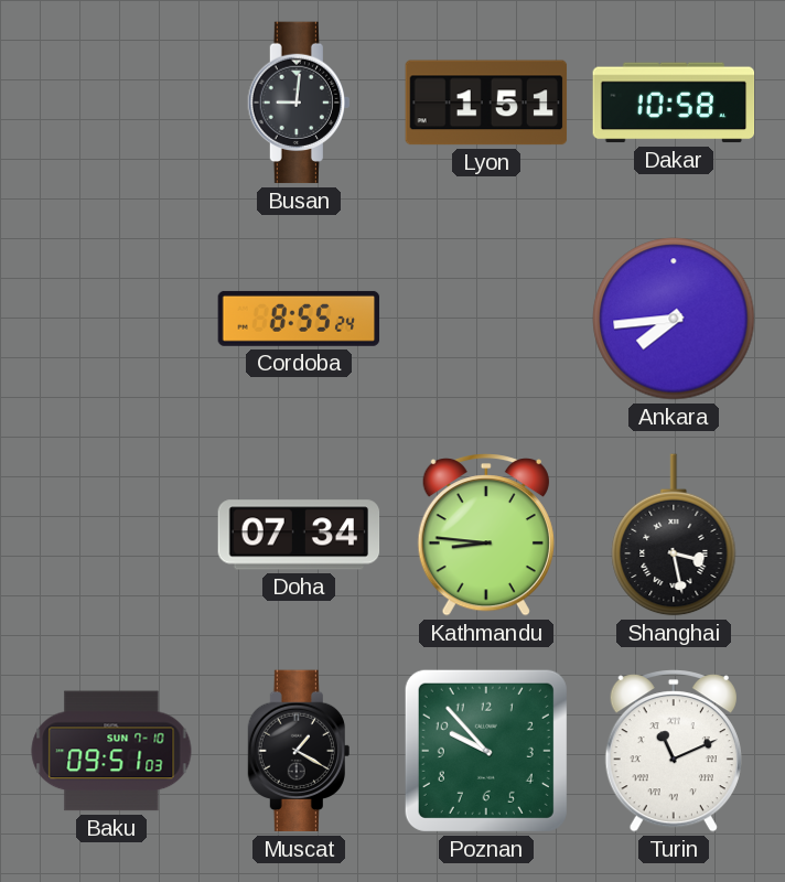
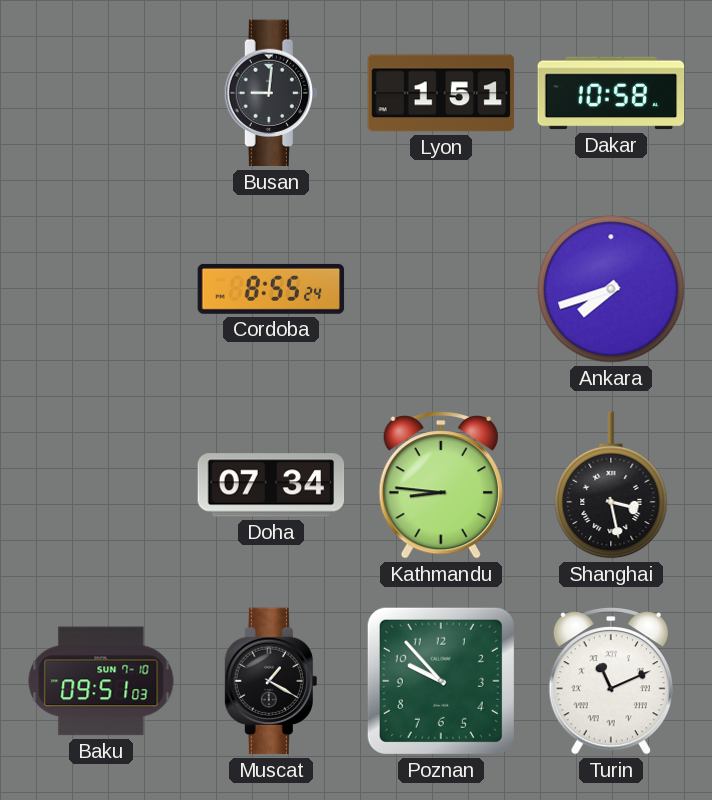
Ankara: 7:44 -> 7:42 (611, 289)
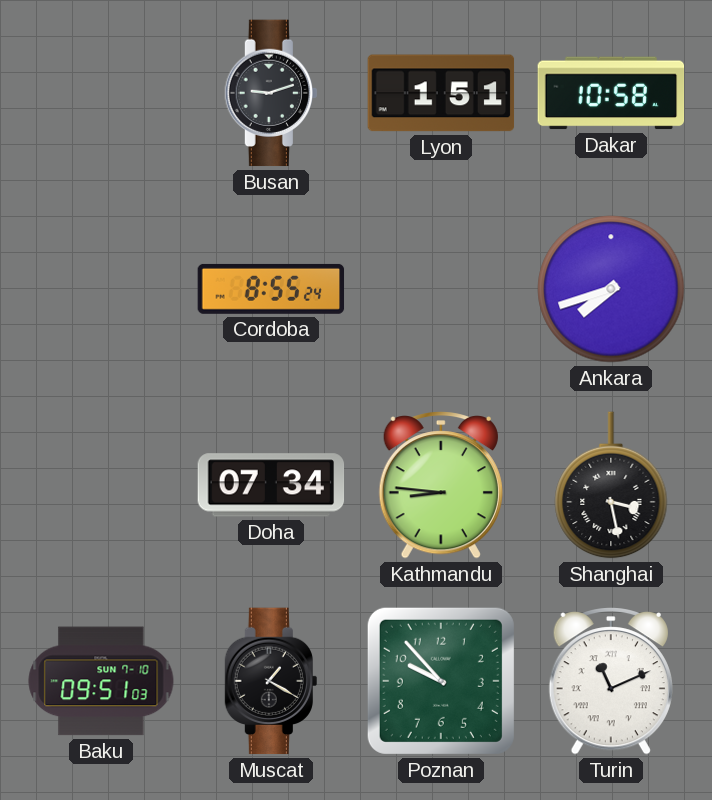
Busan: 9:01 -> 9:12 (271, 93)
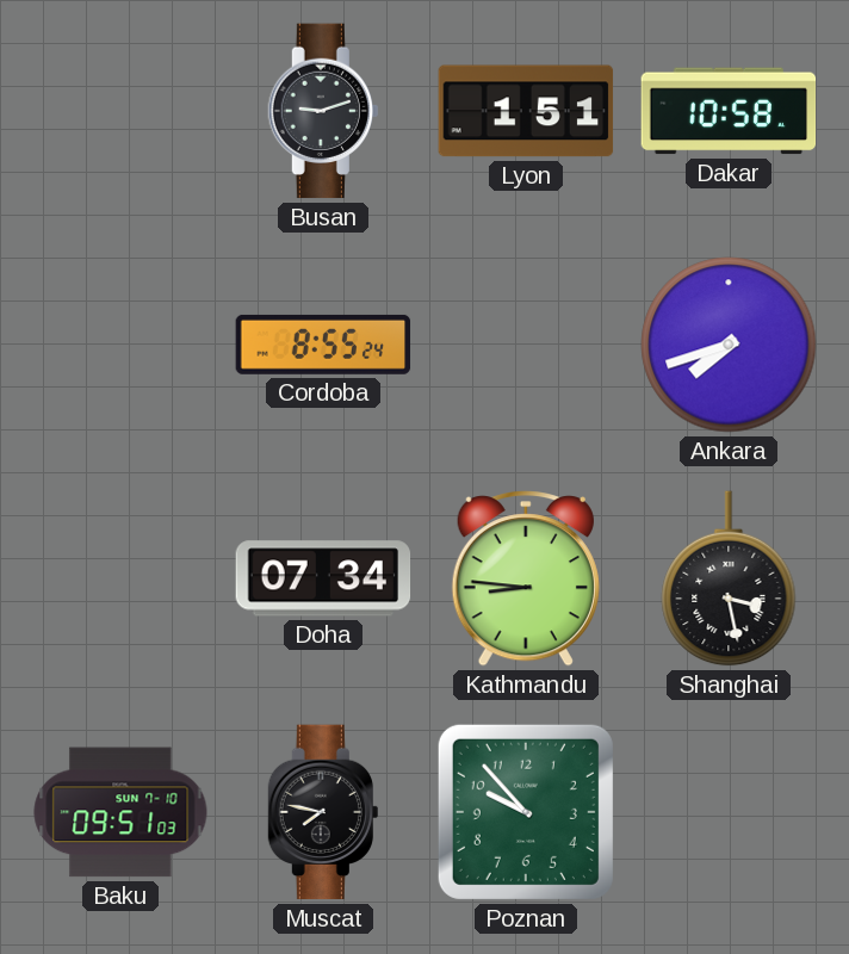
Muscat: 1:20 -> 7:47 (323, 812)
Turin: 11:11 -> none (611, 681)
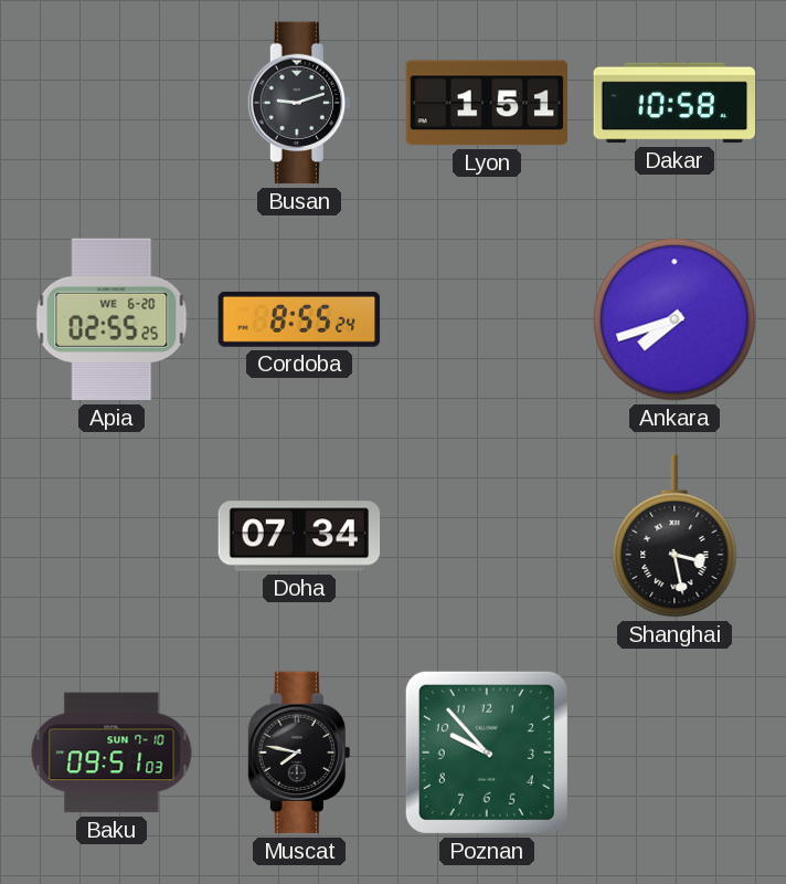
Apia: none -> 02:55 (111, 319)
Kathmandu: 8:46 -> none (526, 578)
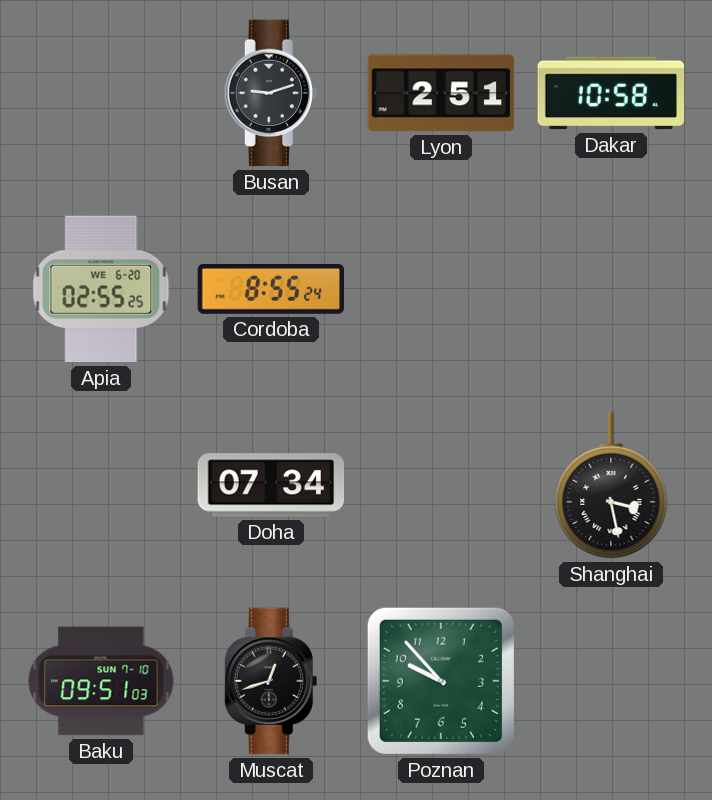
Lyon: 1:51 -> 2:51 (441, 93)
Ankara: 7:42 -> none (675, 319)
Muscat: 7:47 -> 12:42 (271, 681)
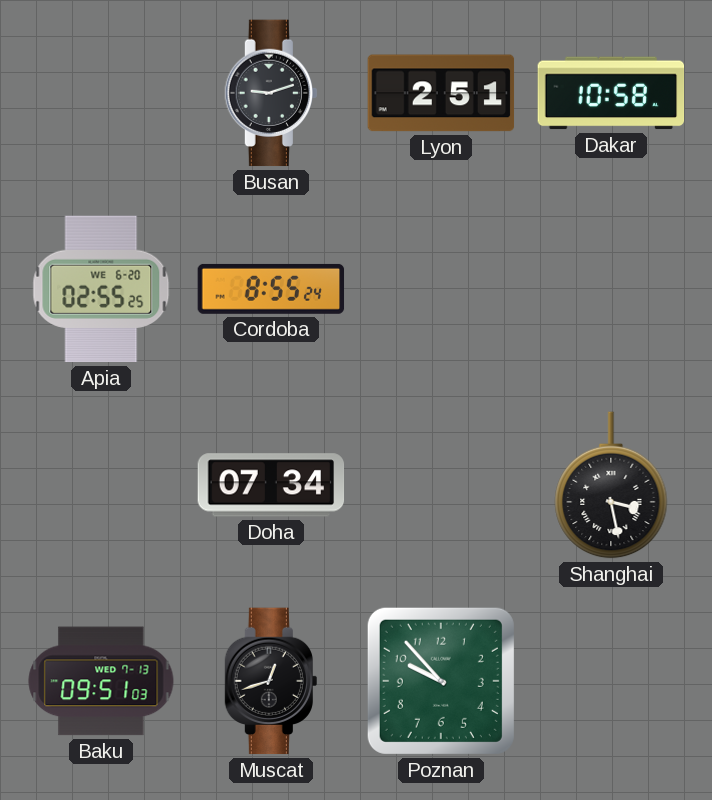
Baku date: SUN 7-10 -> WED 7-13 (101, 681)
